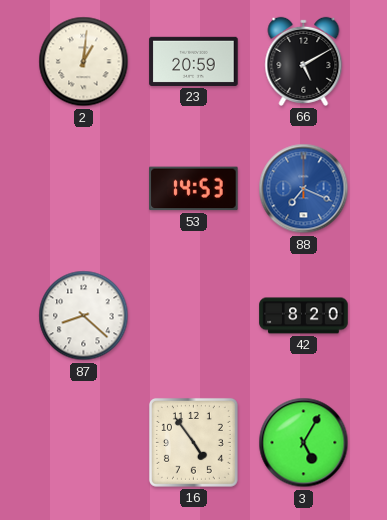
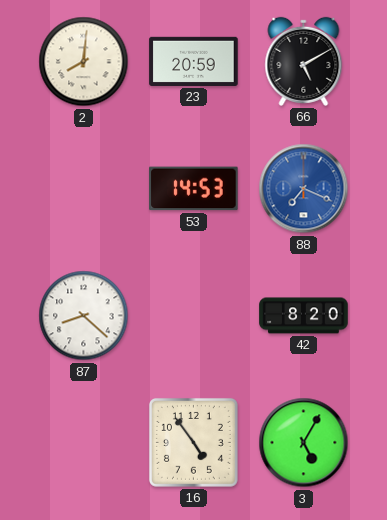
2: 1:01 -> 8:01 (84, 62)
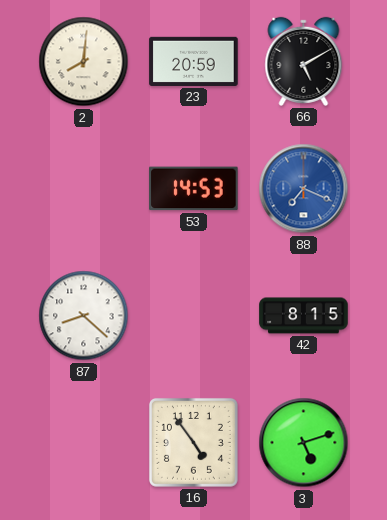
42: 8:20 -> 8:15 (304, 316)
3: 5:05 -> 5:12 (304, 443)
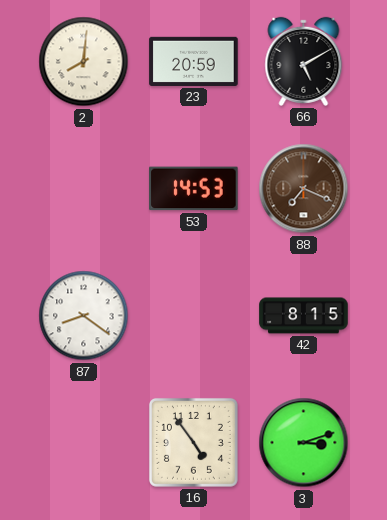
88 dial: blue -> brown (304, 189)
87: 8:22 -> 8:21 (84, 316)
3: 5:12 -> 3:12 (304, 443)
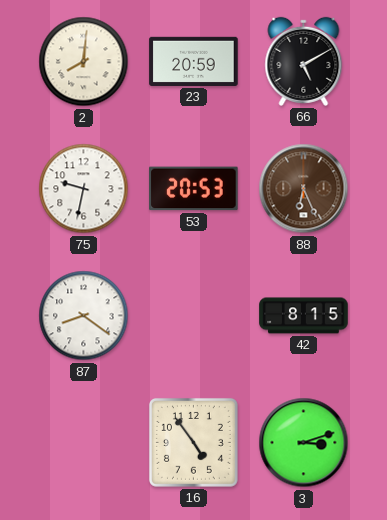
75: none -> 9:32 (84, 189)
53: 14:53 -> 20:53 (194, 189)
88: 7:19 -> 6:26 (304, 189)
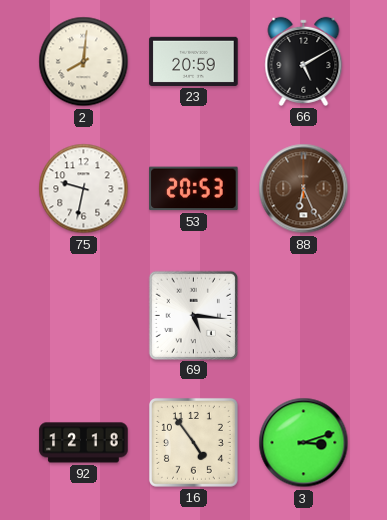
87: 8:21 -> none (84, 316)
69: none -> 5:16 (193, 315)
42: 8:15 -> none (304, 316)
92: none -> 12:18 (84, 443)
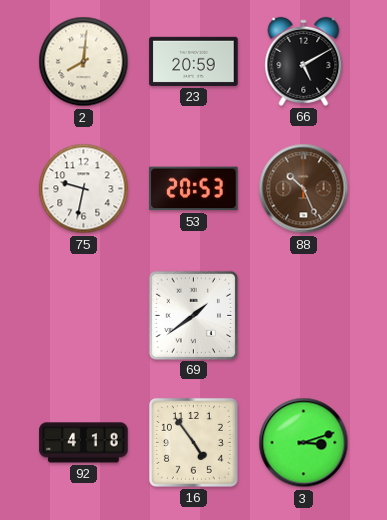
88: 6:26 -> 10:26 (304, 189)
69: 5:16 -> 1:39 (193, 315)
92: 12:18 -> 4:18 (84, 443)
